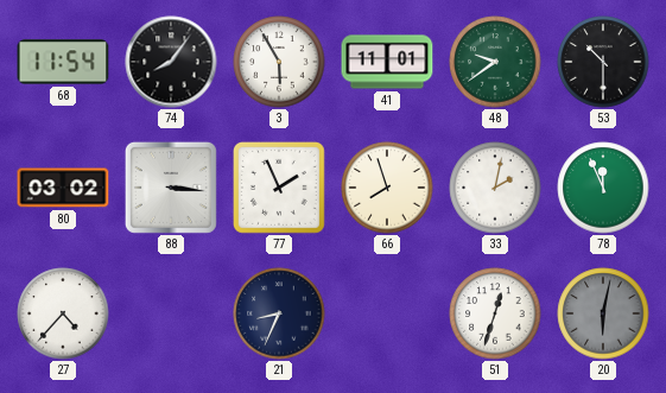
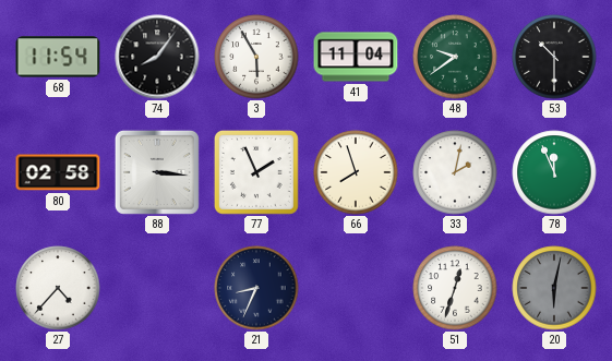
41: 11:01 -> 11:04 (356, 57)
80: 03:02 -> 02:58 (58, 172)
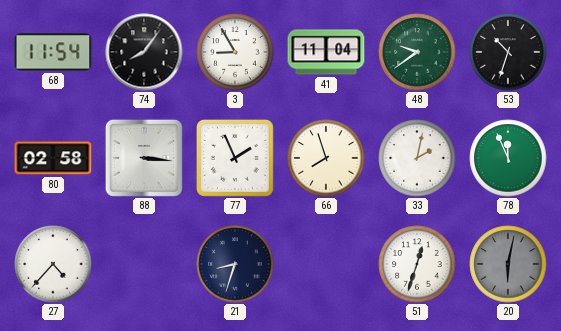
3: 5:55 -> 8:55 (235, 52)
53: 10:30 -> 10:33 (508, 52)
21: 8:34 -> 8:33 (235, 264)
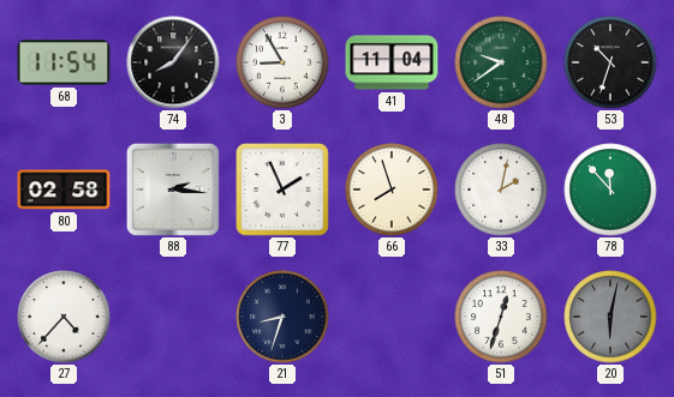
88: 3:16 -> 2:16 (173, 190)
78: 11:56 -> 11:53 (610, 190)
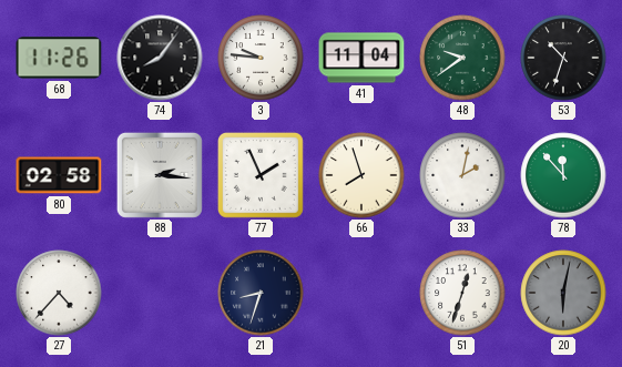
68: 11:54 -> 11:26 (59, 58)
3: 8:55 -> 9:46 (261, 58)
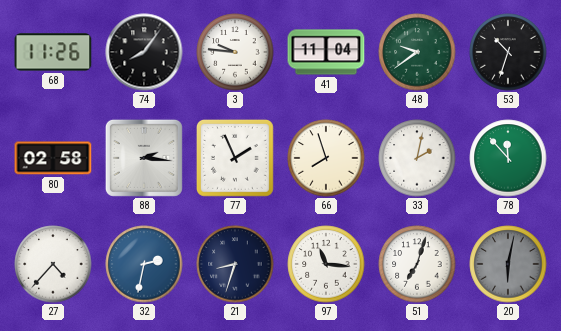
32: none -> 2:32 (144, 264)
97: none -> 11:16 (326, 264)
51: 12:33 -> 7:03 (417, 264)
